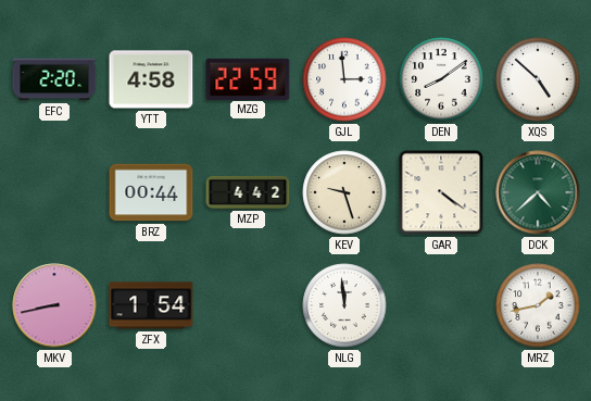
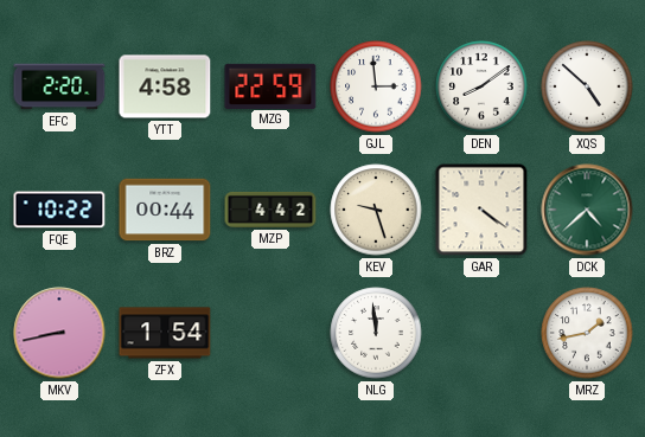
FQE: none -> 10:22 (59, 210)
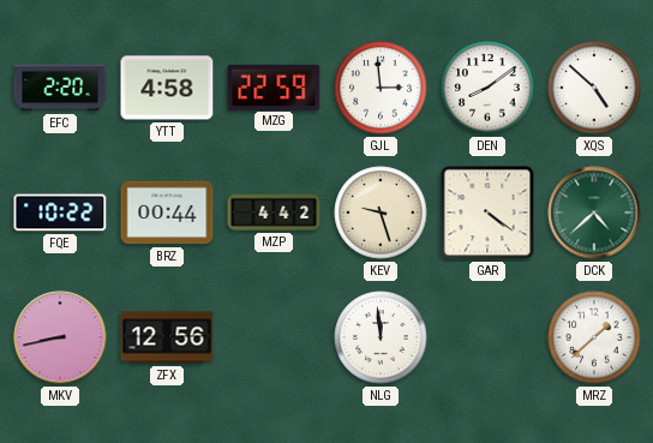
ZFX: 1:54 -> 12:56 (167, 337)
MRZ: 1:43 -> 1:38 (594, 337)
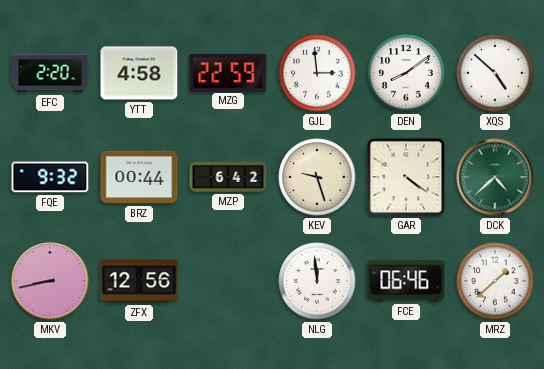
FQE: 10:22 -> 9:32 (50, 177)
MZP: 4:42 -> 6:42 (228, 177)
FCE: none -> 06:46 (406, 281)
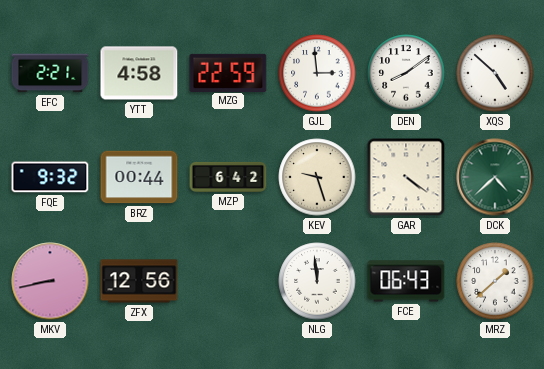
EFC: 2:20 -> 2:21 (50, 73)
FCE: 06:46 -> 06:43 (406, 281)
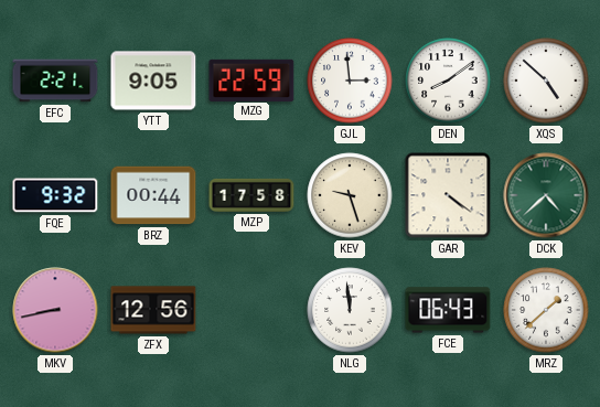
YTT: 4:58 -> 9:05 (153, 81)
MZP: 6:42 -> 17:58 (251, 195)
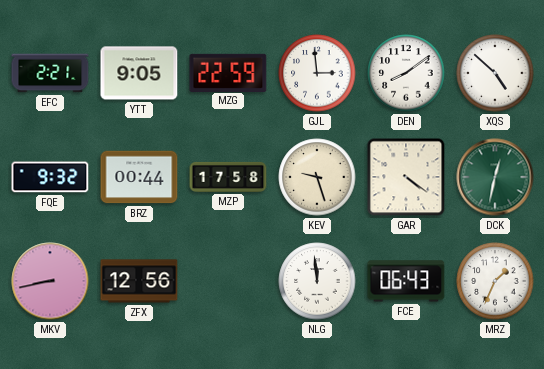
DCK: 4:38 -> 12:32 (495, 177)
MRZ: 1:38 -> 1:34 (495, 281)
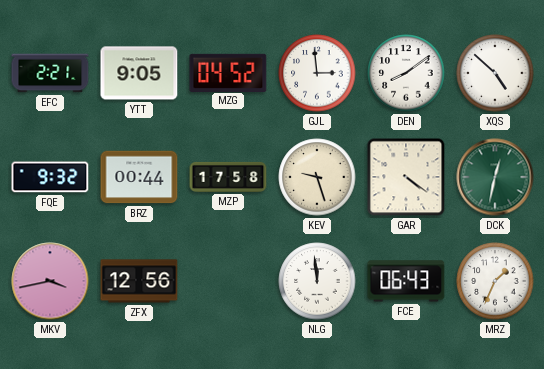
MZG: 22:59 -> 04:52 (228, 72)
MKV: 8:43 -> 3:43 (50, 281)
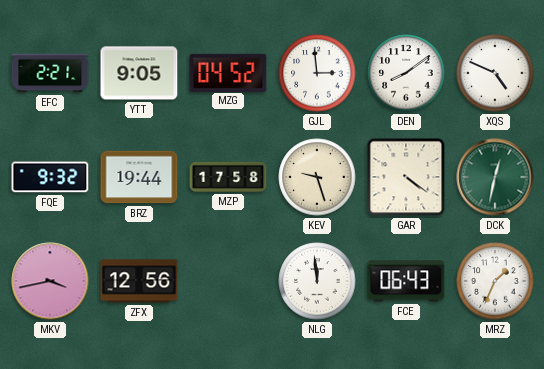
XQS: 4:52 -> 4:49 (495, 73)
BRZ: 00:44 -> 19:44 (139, 177)
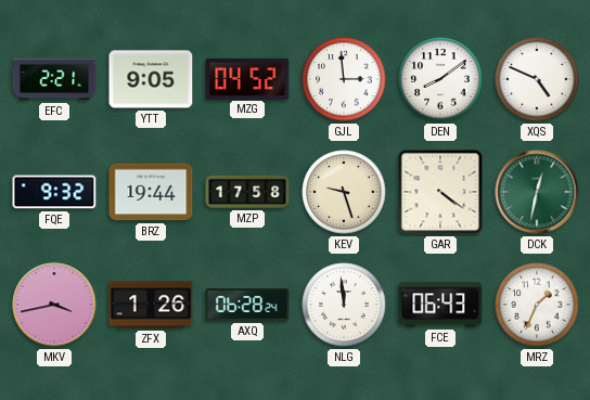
ZFX: 12:56 -> 1:26 (151, 305)
AXQ: none -> 06:28 (247, 305)
